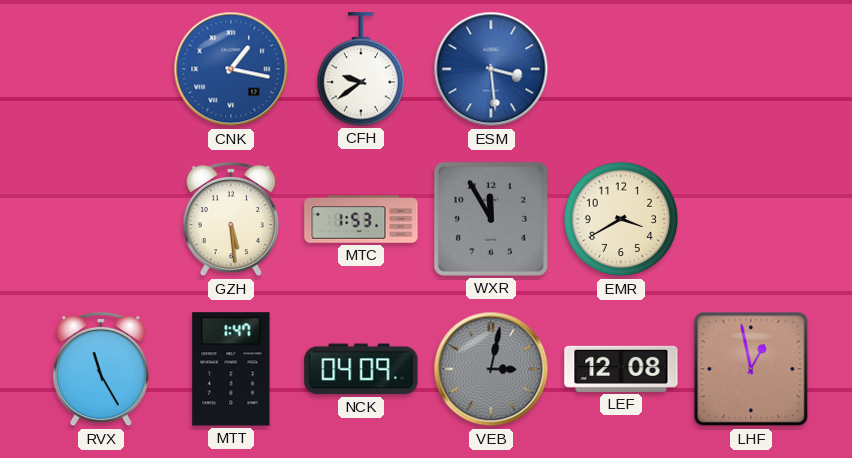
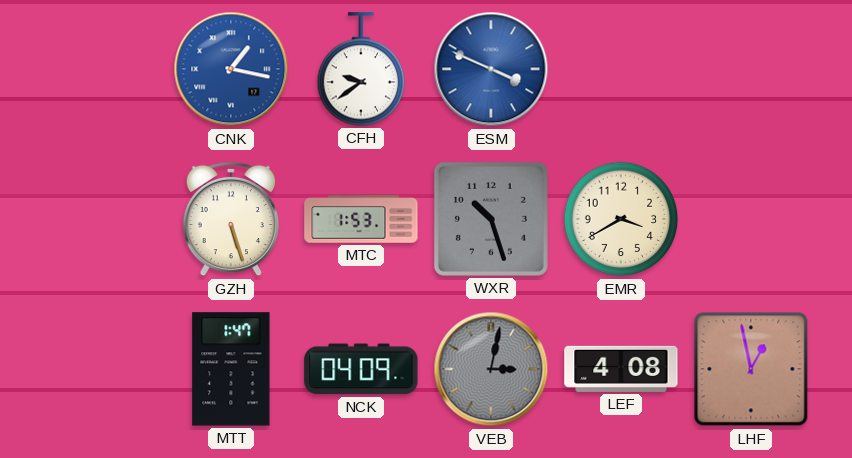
ESM: 3:29 -> 3:49 (491, 69)
GZH: 5:29 -> 5:27 (230, 219)
WXR: 11:55 -> 10:27 (491, 219)
RVX: 11:25 -> none (100, 369)
LEF: 12:08 -> 4:08 (621, 369)
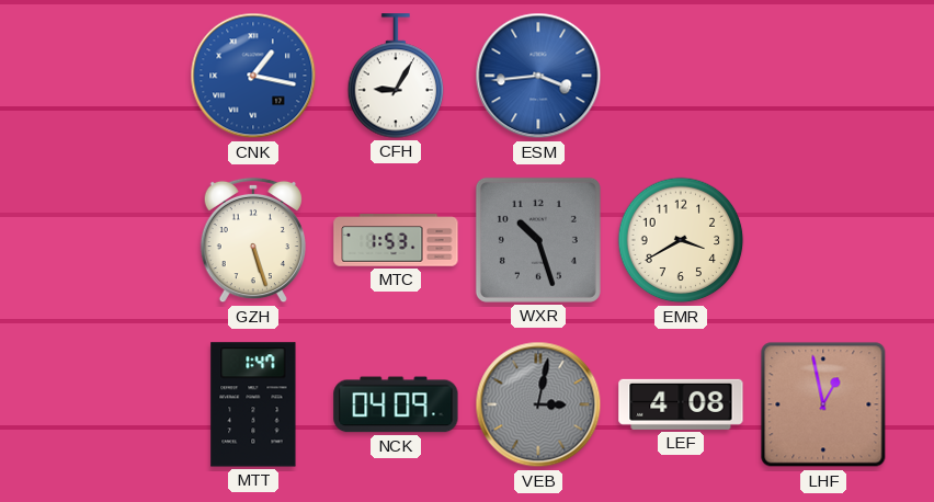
CFH: 9:39 -> 9:05 (396, 76)
ESM: 3:49 -> 3:44 (538, 76)
